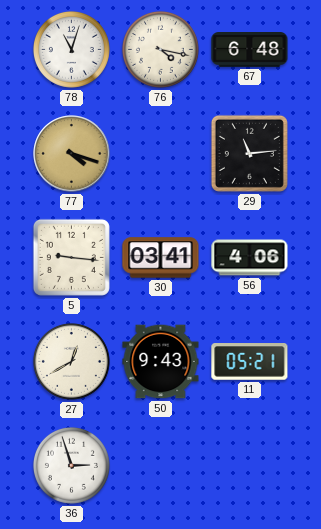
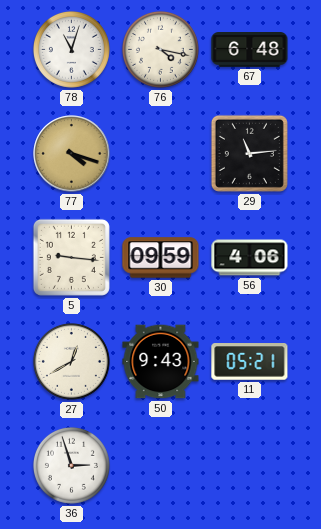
30: 03:41 -> 09:59 (161, 258)
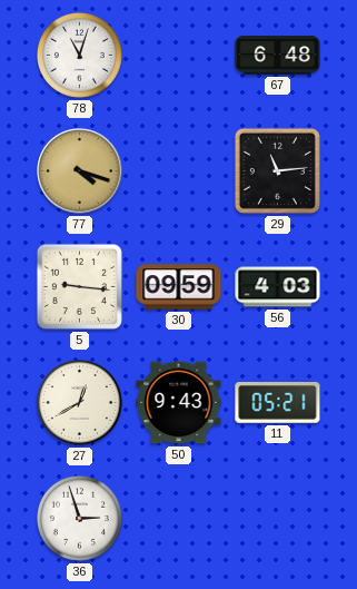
76: 4:17 -> none (160, 49)
56: 4:06 -> 4:03 (278, 287)
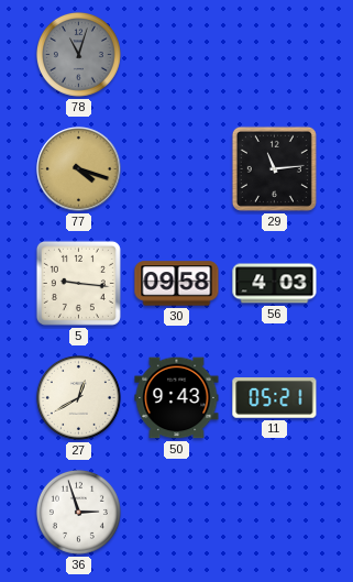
78 dial: white -> grey (78, 54)
67: 6:48 -> none (278, 56)
30: 09:59 -> 09:58 (177, 284)
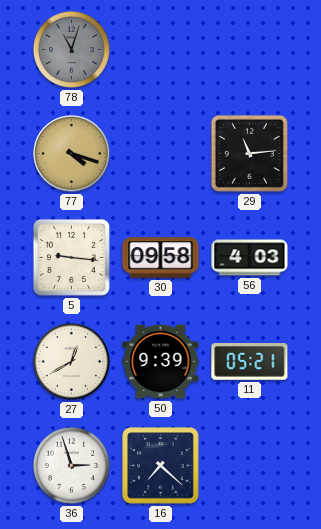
50: 9:43 -> 9:39 (161, 362)
16: none -> 7:22 (161, 466)
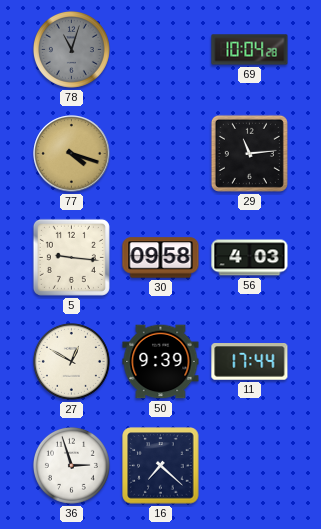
69: none -> 10:04 (250, 50)
27: 12:40 -> 12:50 (71, 361)
11: 05:21 -> 17:44 (250, 362)
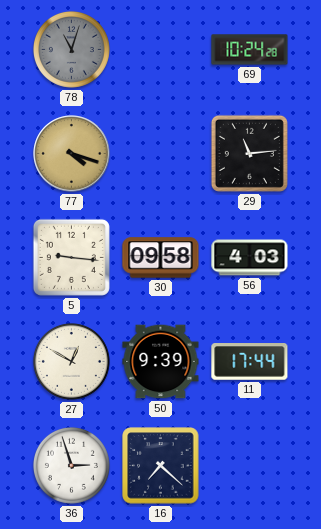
69: 10:04 -> 10:24 (250, 50)
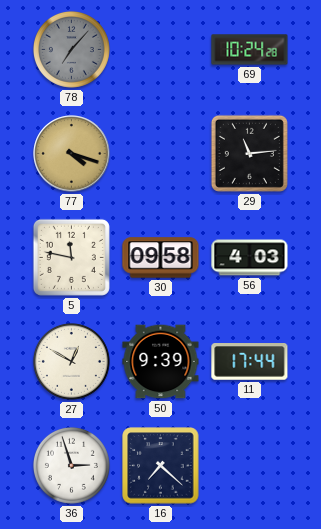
78: 11:03 -> 7:07 (71, 49)
5: 9:16 -> 11:47 (71, 257)
